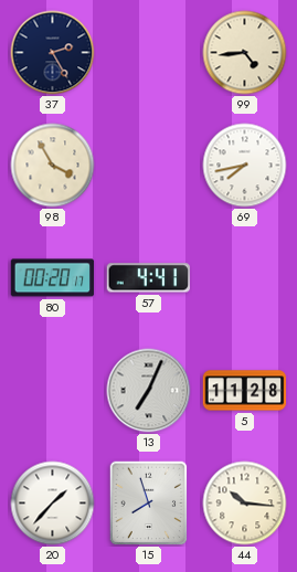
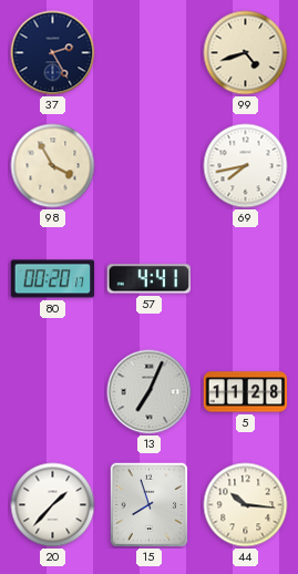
99: 4:44 -> 4:42 (246, 53)
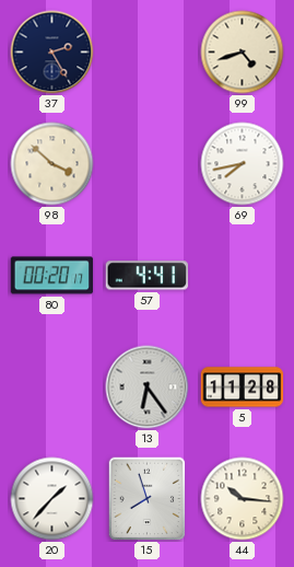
98: 3:55 -> 3:52 (52, 164)
13: 7:04 -> 6:24 (148, 387)
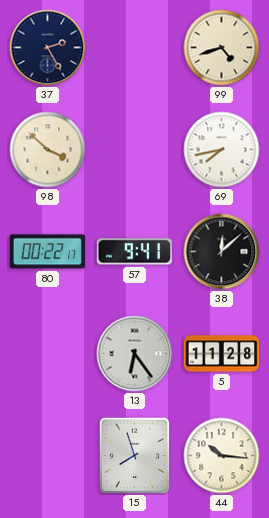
80: 00:20 -> 00:22 (48, 252)
57: 4:41 -> 9:41 (134, 252)
38: none -> 12:08 (222, 252)
20: 1:37 -> none (52, 499)
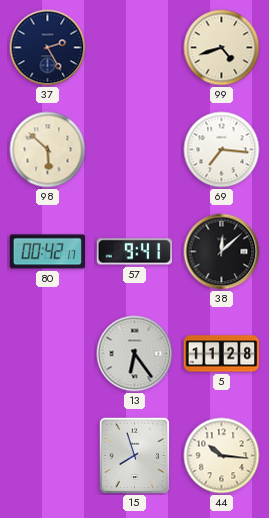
98: 3:52 -> 5:52 (48, 150)
69: 7:43 -> 7:16 (222, 150)
80: 00:22 -> 00:42 (48, 252)
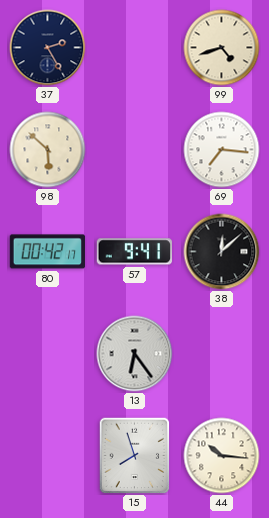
5: 11:28 -> none (222, 354)
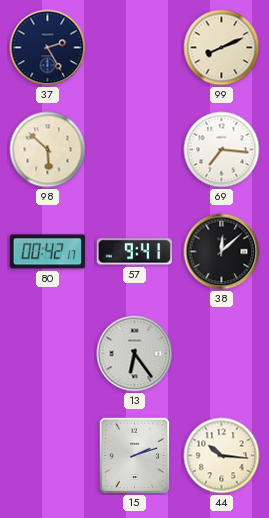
99: 4:42 -> 8:11 (222, 48)
15: 7:57 -> 2:12 (135, 456)
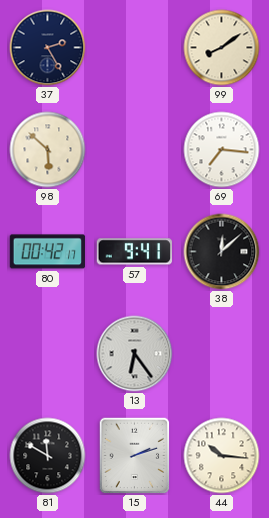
99: 8:11 -> 8:09 (222, 48)
81: none -> 11:50 (48, 456)
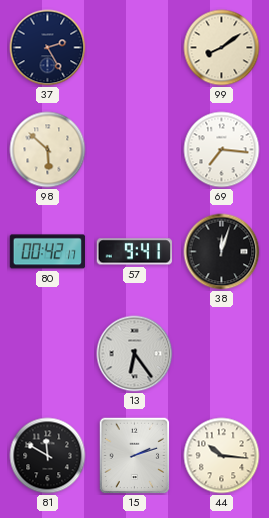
38: 12:08 -> 12:03 (222, 252)
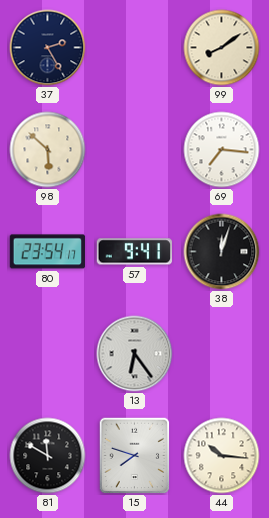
80: 00:42 -> 23:54 (48, 252)
15: 2:12 -> 7:48 (135, 456)
